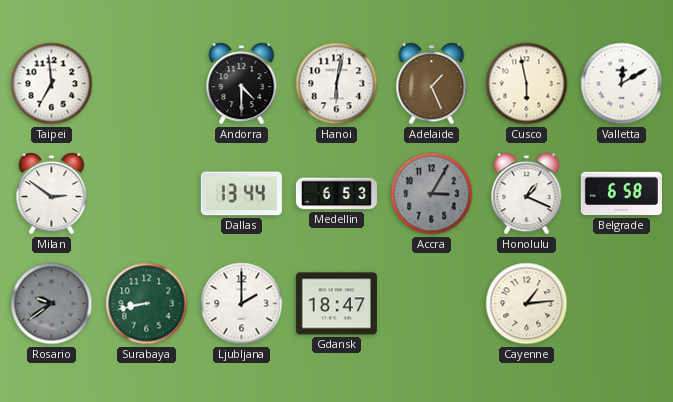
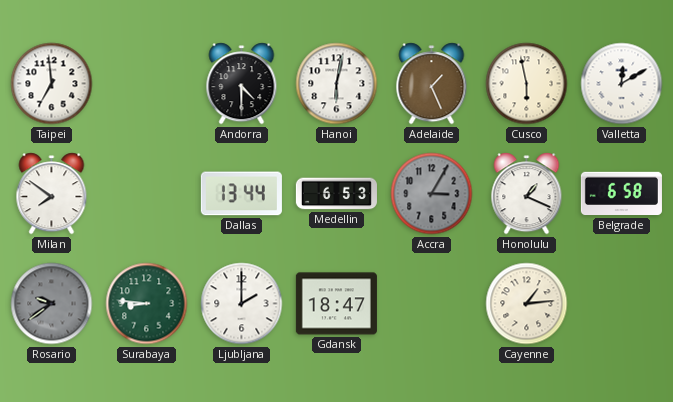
Milan: 2:51 -> 7:51 (52, 194)
Surabaya: 8:43 -> 8:46 (147, 304)
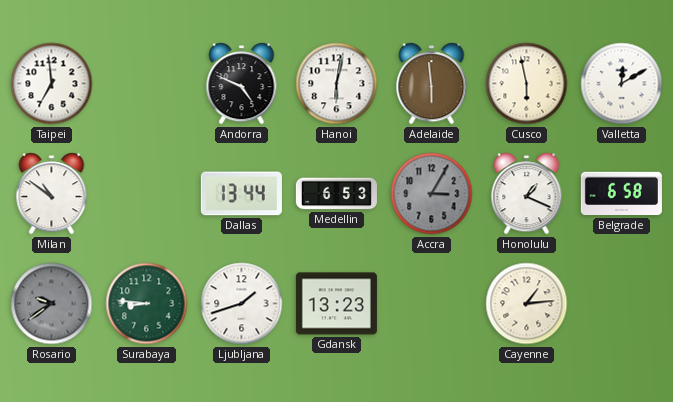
Andorra: 4:30 -> 4:49 (242, 84)
Adelaide: 1:26 -> 5:59 (432, 84)
Milan: 7:51 -> 10:51 (52, 194)
Ljubljana: 2:00 -> 1:42 (242, 304)
Gdansk: 18:47 -> 13:23 (336, 304)
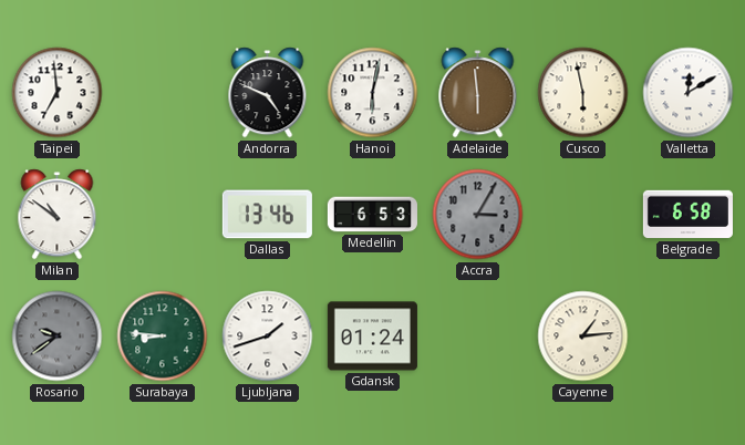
Dallas: 13:44 -> 13:46 (267, 215)
Honolulu: 1:19 -> none (527, 194)
Gdansk: 13:23 -> 01:24 (372, 337)
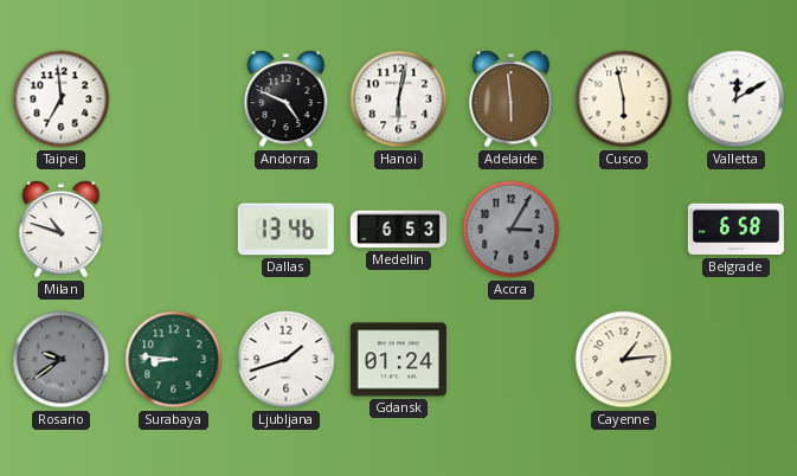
Milan: 10:51 -> 10:48 (62, 230)
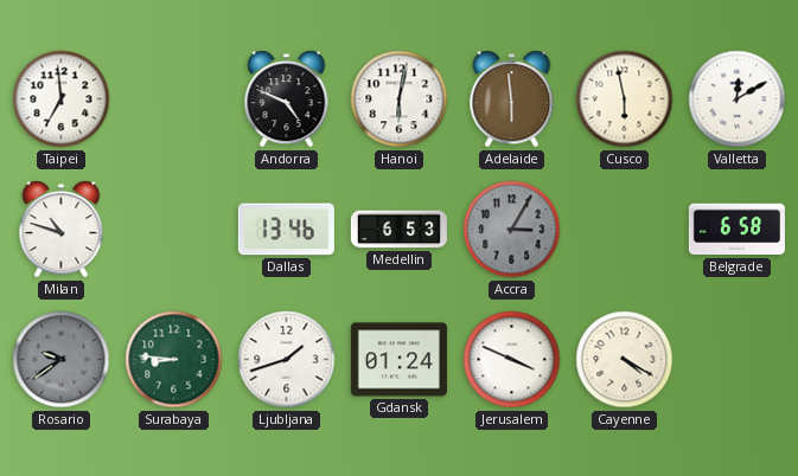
Jerusalem: none -> 3:49 (512, 360)
Cayenne: 1:14 -> 4:20 (625, 360)
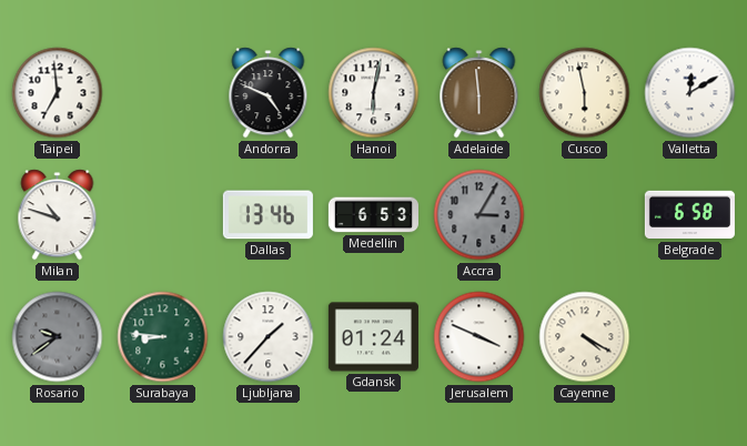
Ljubljana: 1:42 -> 1:37 (269, 337)
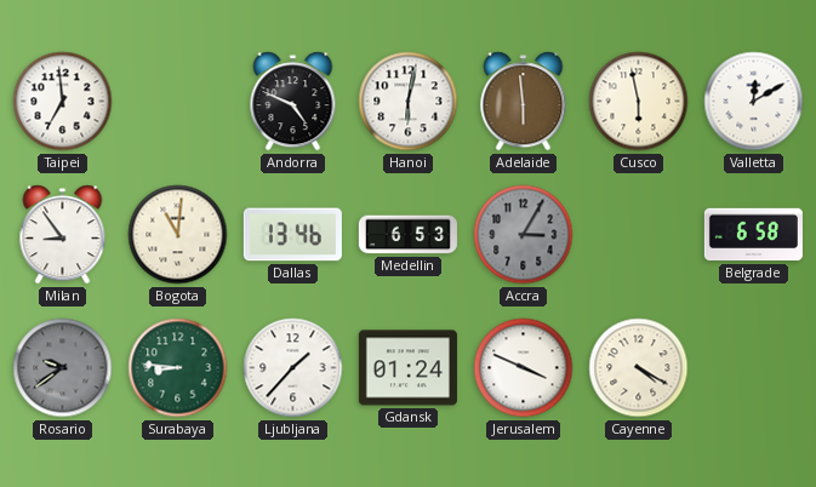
Milan: 10:48 -> 8:54 (63, 235)
Bogota: none -> 11:01 (178, 235)
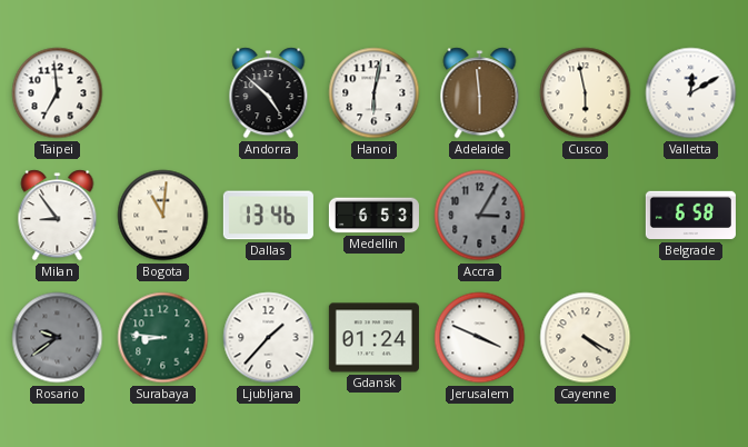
Andorra: 4:49 -> 4:52 (269, 93)
